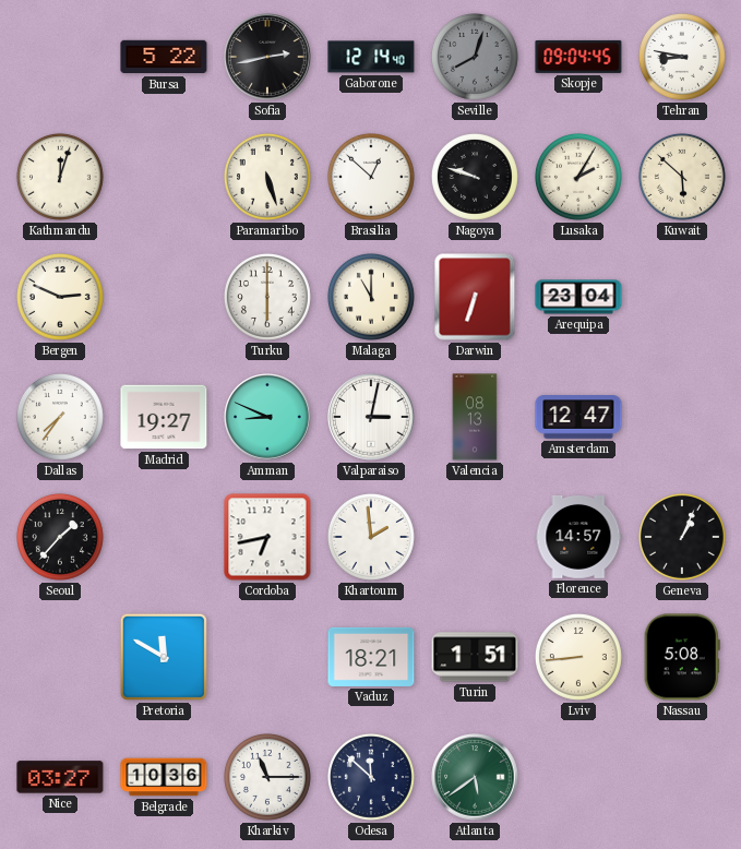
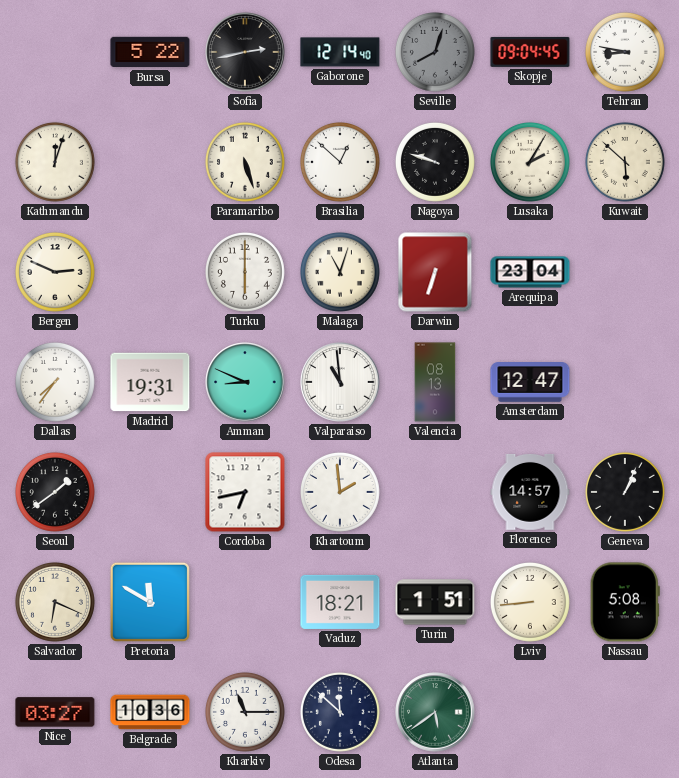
Malaga: 11:00 -> 11:03 (340, 272)
Madrid: 19:27 -> 19:31 (150, 382)
Valparaiso: 3:02 -> 10:59 (340, 382)
Seoul: 1:37 -> 1:39 (55, 492)
Salvador: none -> 6:19 (55, 602)
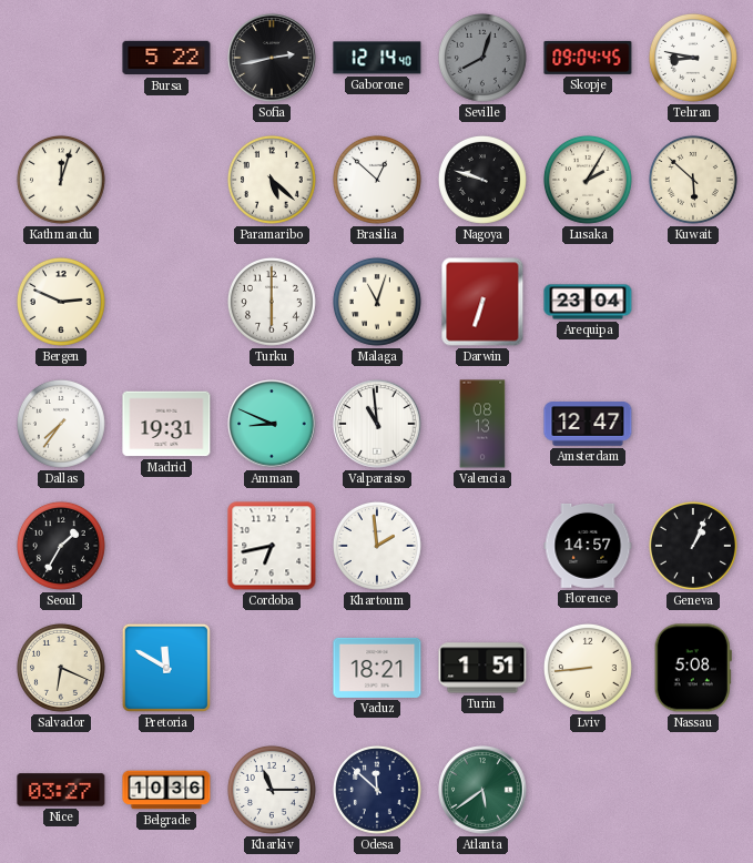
Paramaribo: 5:27 -> 5:22 (272, 180)
Seoul: 1:39 -> 1:35 (61, 546)
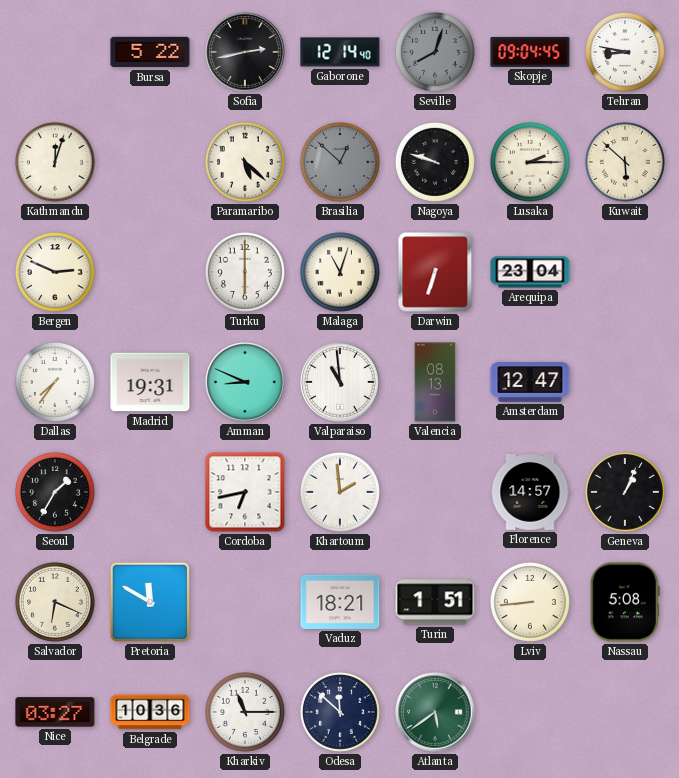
Brasilia dial: white -> grey (340, 162)
Lusaka: 2:05 -> 2:15 (530, 162)
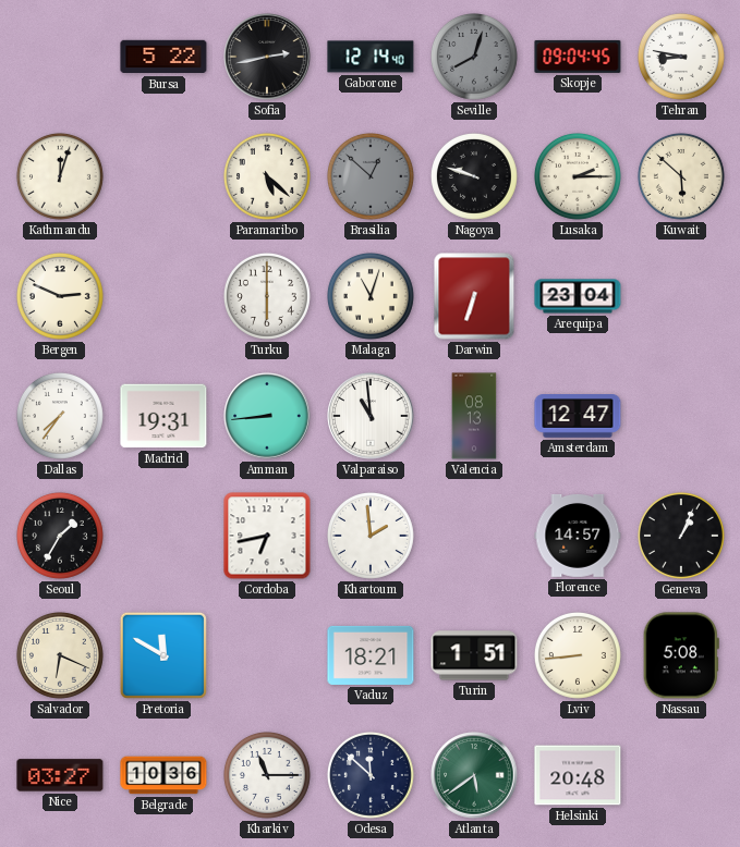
Amman: 8:49 -> 8:44 (267, 416)
Helsinki: none -> 20:48 (578, 775)
